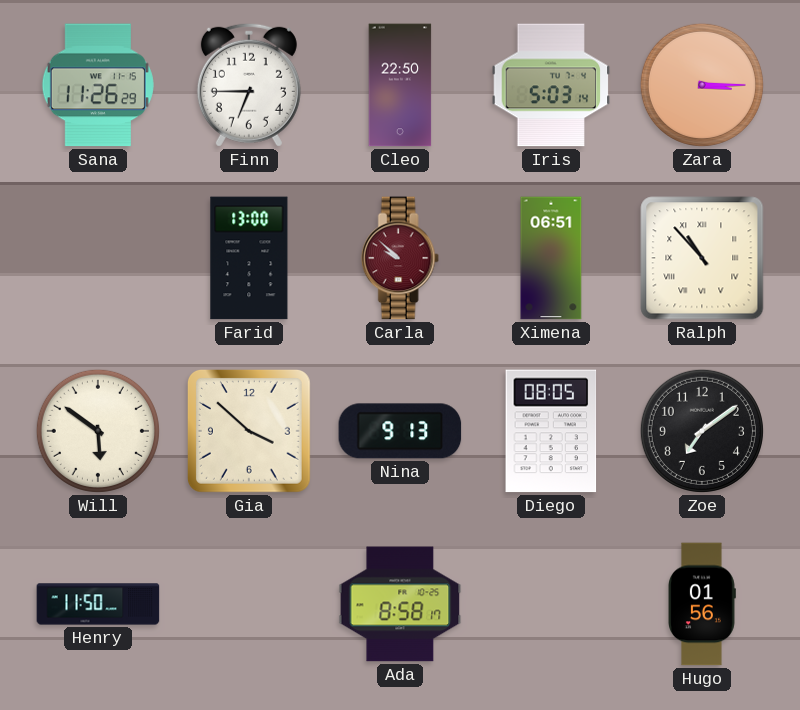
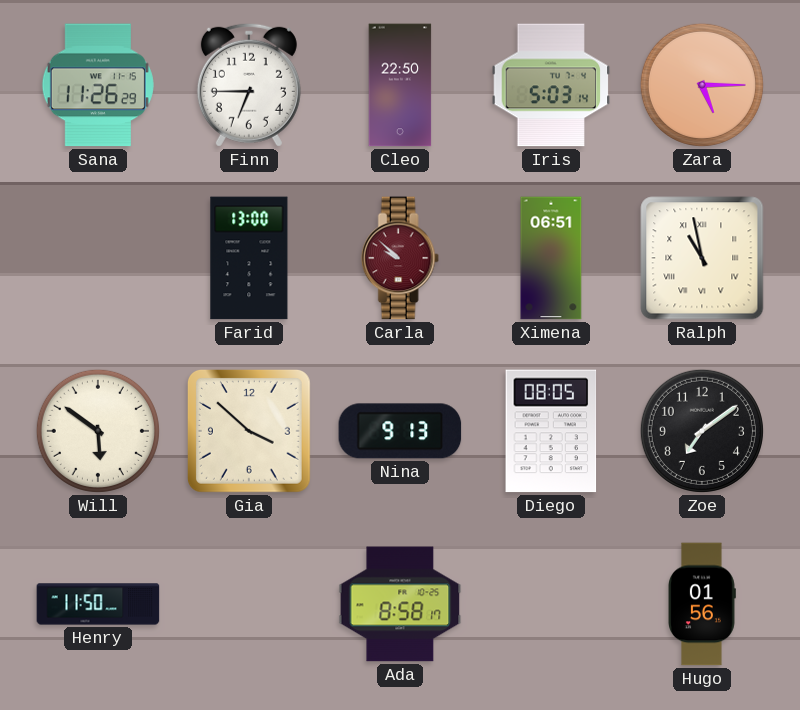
Zara: 3:15 -> 5:15 (702, 85)
Ralph: 10:53 -> 10:58 (702, 258)
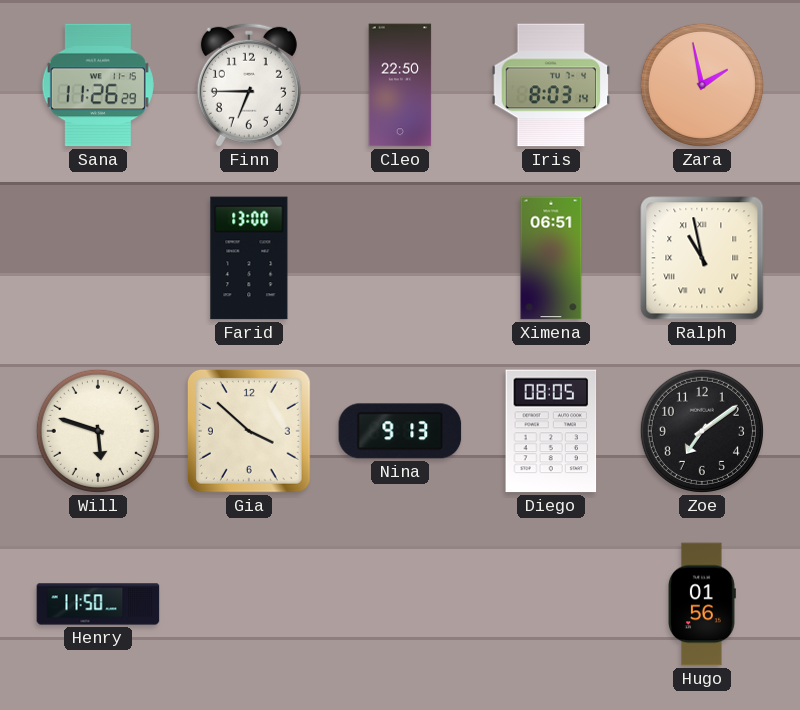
Iris: 5:03 -> 8:03 (551, 85)
Zara: 5:15 -> 1:58 (702, 85)
Carla: 9:52 -> none (400, 258)
Will: 5:51 -> 5:48 (98, 431)
Ada: 8:58 -> none (400, 604)
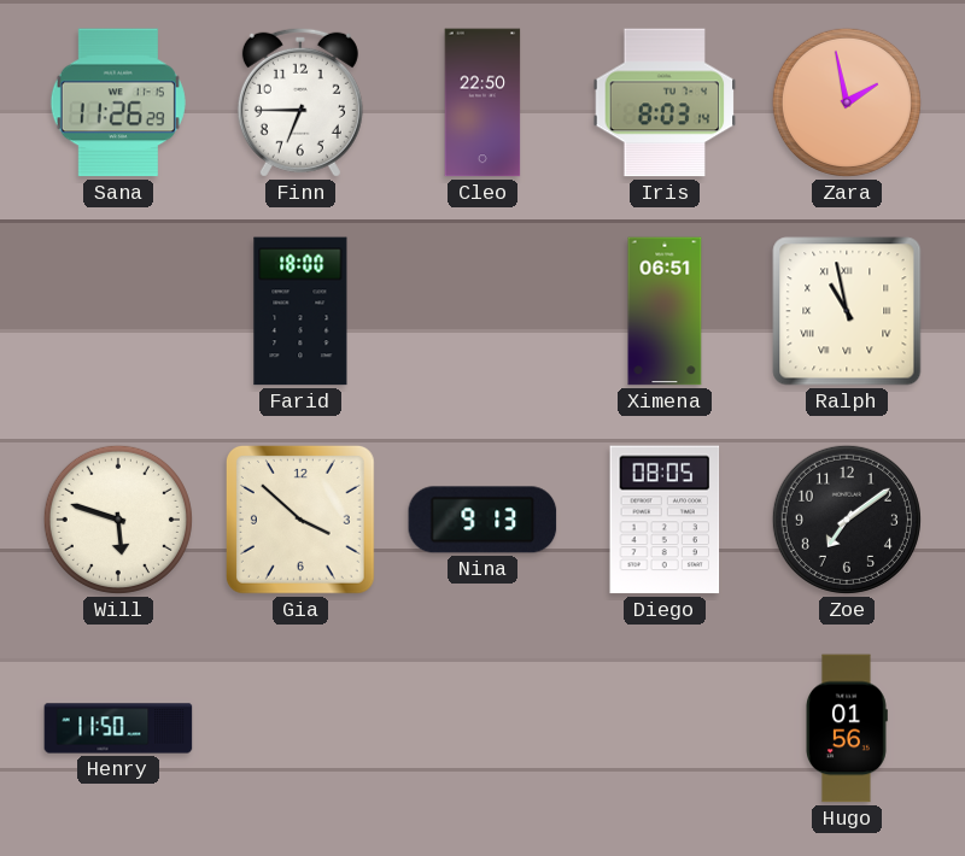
Farid: 13:00 -> 18:00 (300, 311)
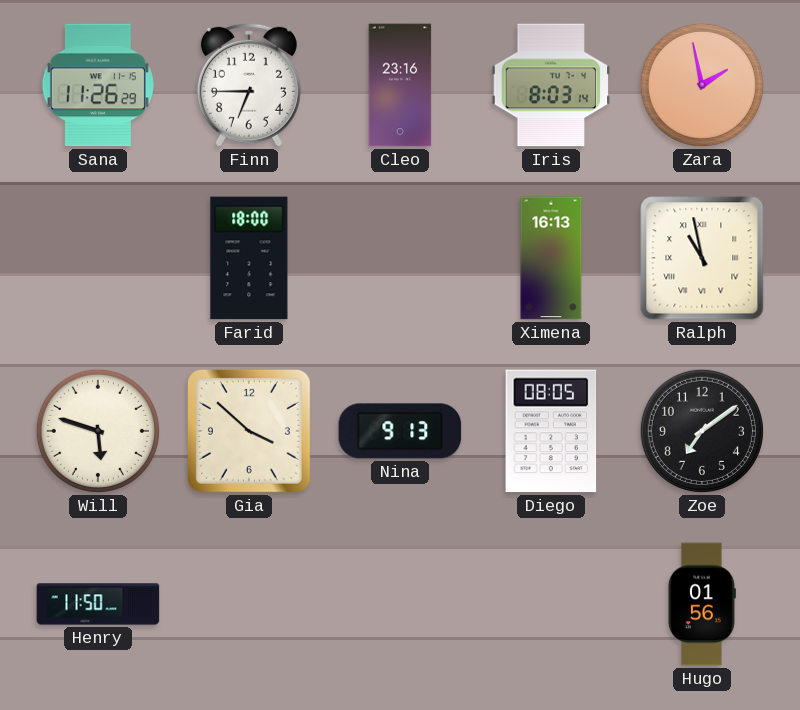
Cleo: 22:50 -> 23:16 (400, 85)
Ximena: 06:51 -> 16:13 (551, 258)
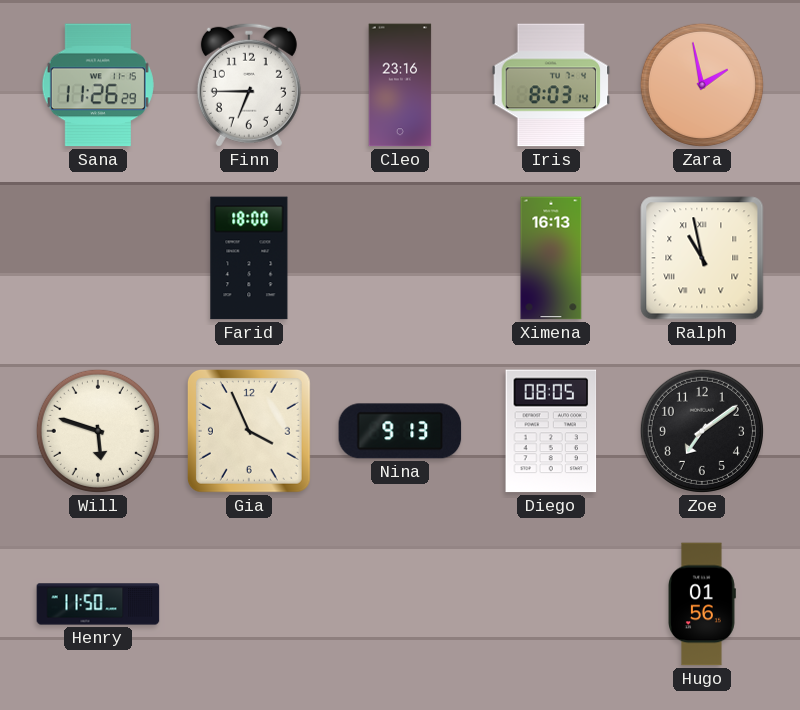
Gia: 3:52 -> 3:56 (249, 431)
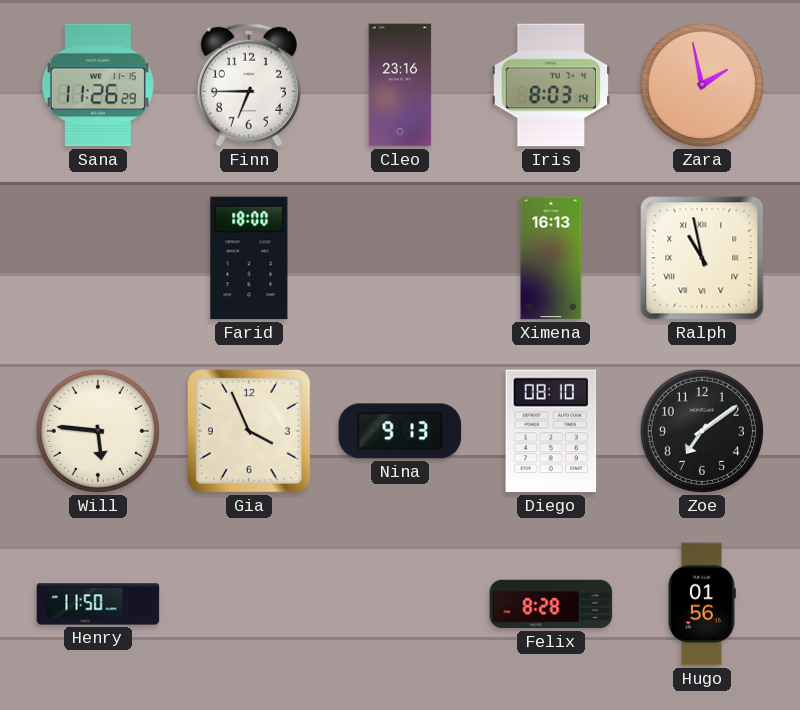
Will: 5:48 -> 5:46 (98, 431)
Diego: 08:05 -> 08:10 (551, 431)
Felix: none -> 8:28 (551, 604)
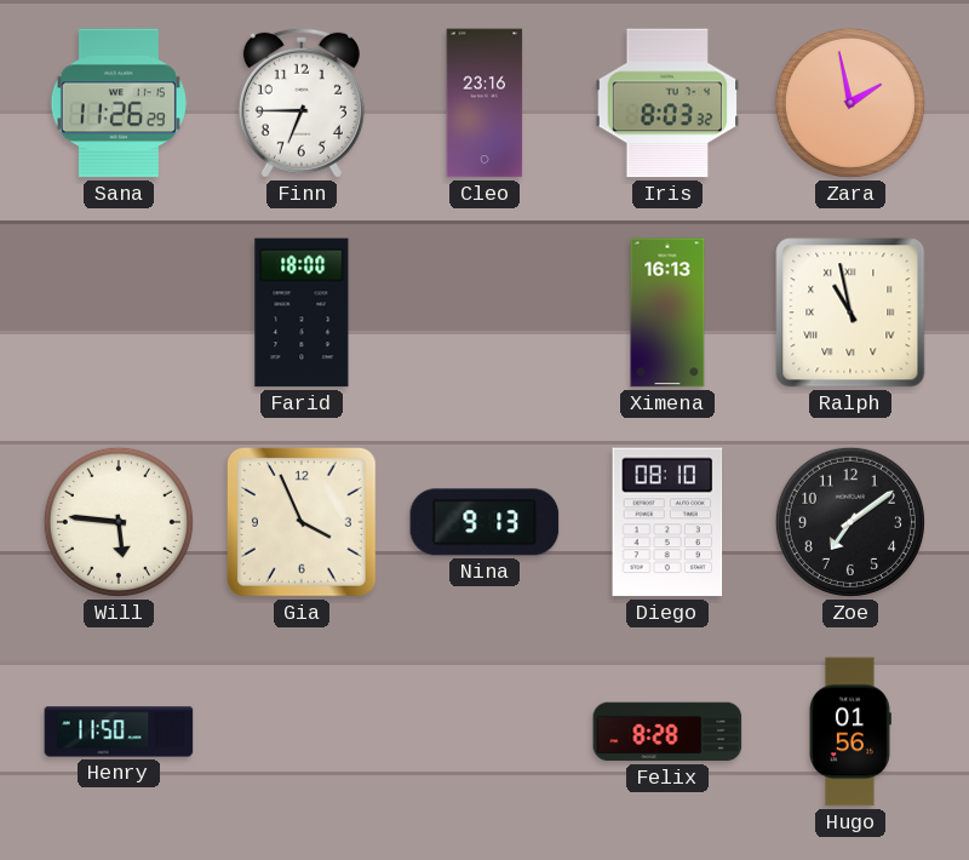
Iris: 8:03:14 -> 8:03:32 (667, 103)
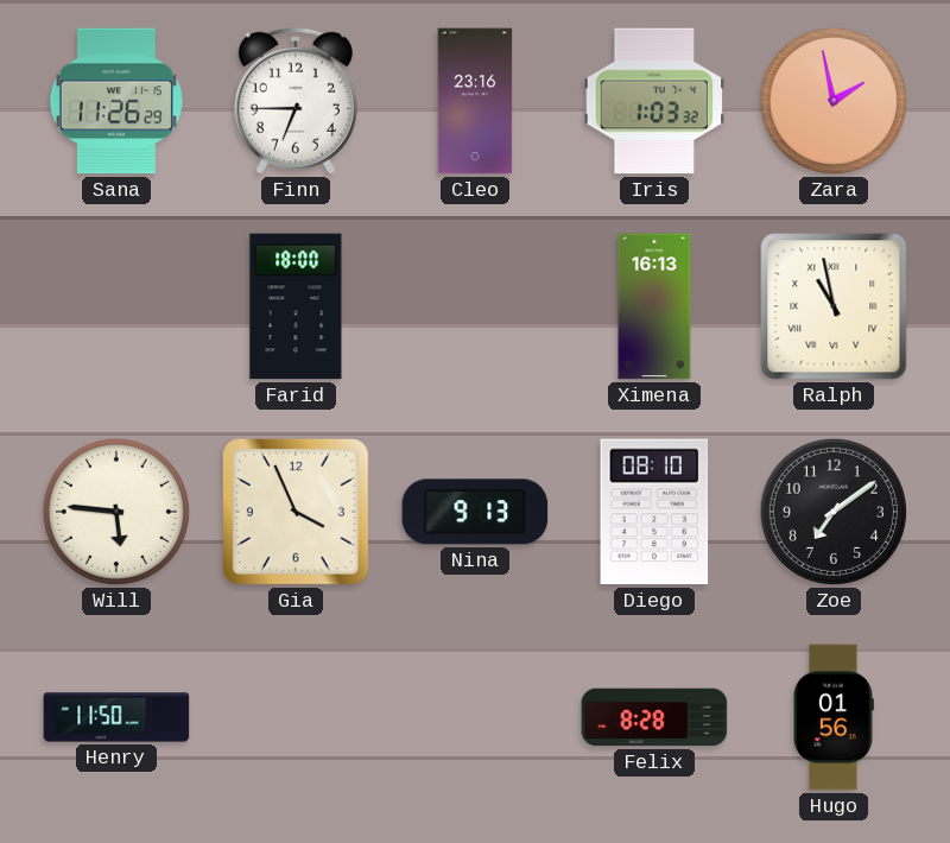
Iris: 8:03 -> 1:03 (654, 101)
